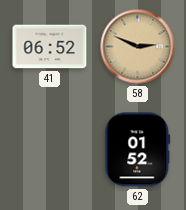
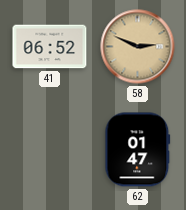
62: 01:52 -> 01:47 (138, 150)
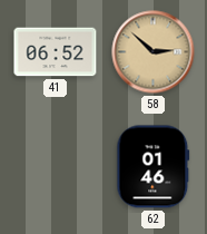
58: 2:49 -> 2:52 (154, 52)
62: 01:47 -> 01:46 (154, 167)
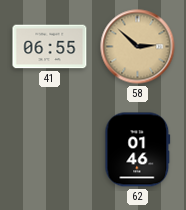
41: 06:52 -> 06:55 (50, 47)
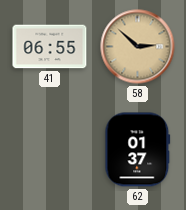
62: 01:46 -> 01:37 (138, 150)
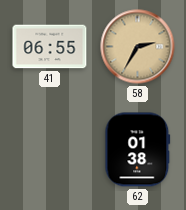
58: 2:52 -> 2:35 (138, 47)
62: 01:37 -> 01:38 (138, 150)
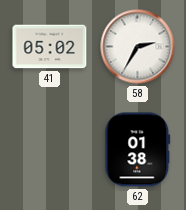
41: 06:55 -> 05:02 (50, 47)
58 dial: champagne -> white (138, 47)
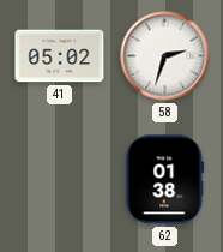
58: 2:35 -> 2:33 (165, 56)
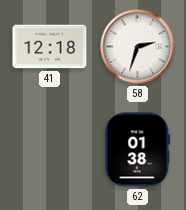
41: 05:02 -> 12:18 (50, 47)
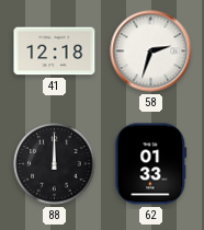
88: none -> 12:00 (55, 164)
62: 01:38 -> 01:33 (151, 164)
